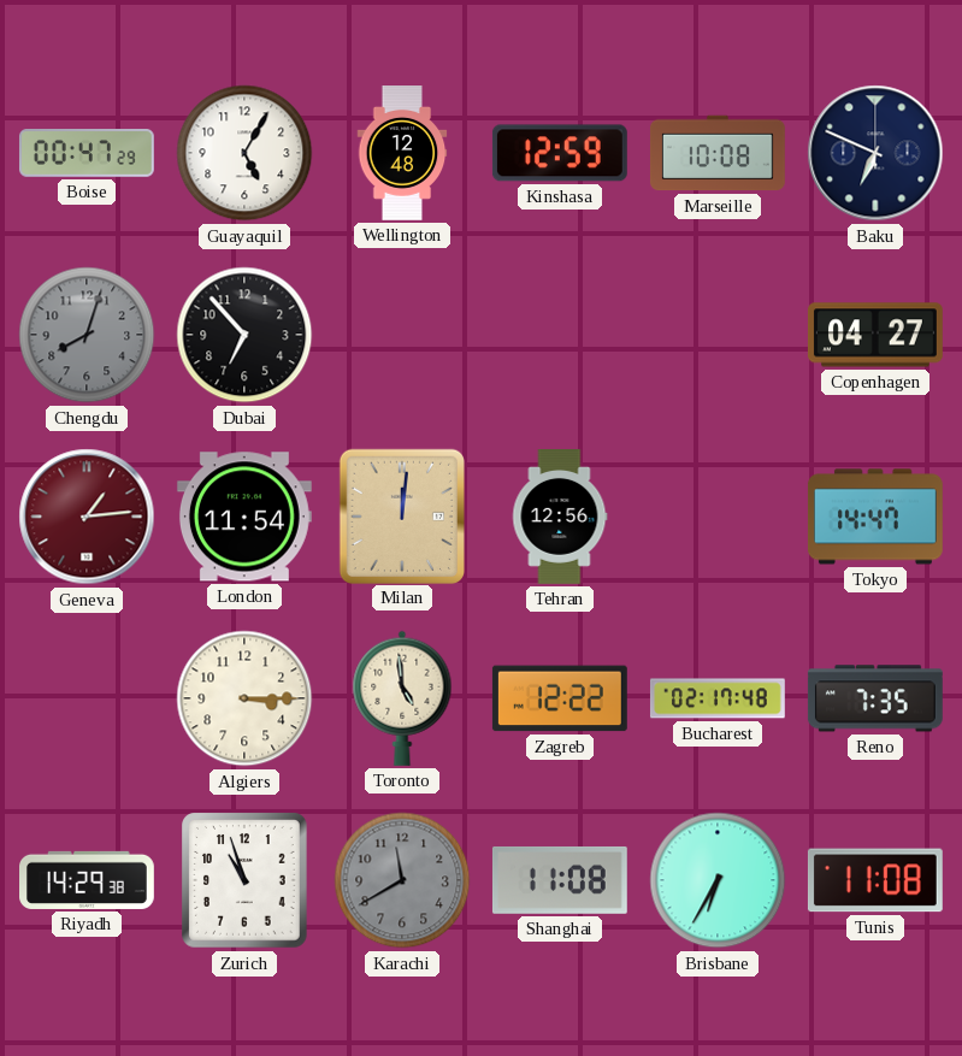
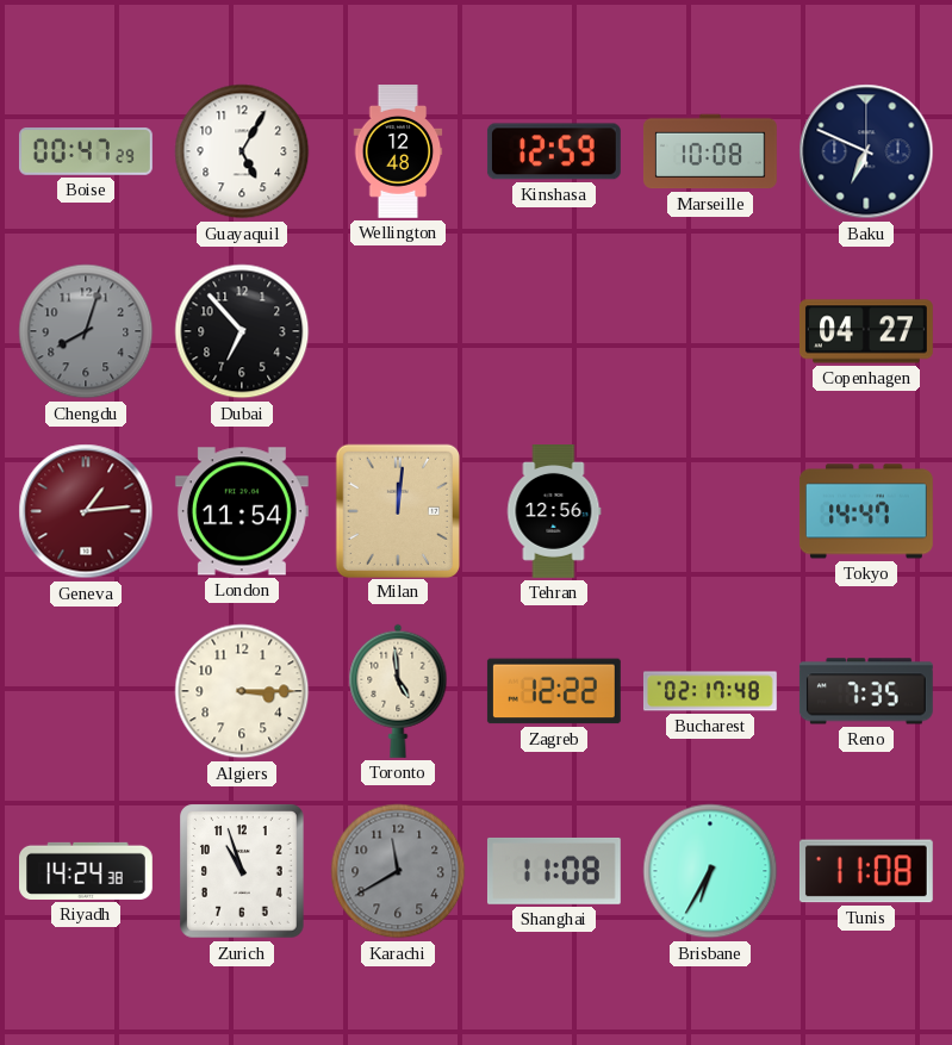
Riyadh: 14:29 -> 14:24 (87, 871)
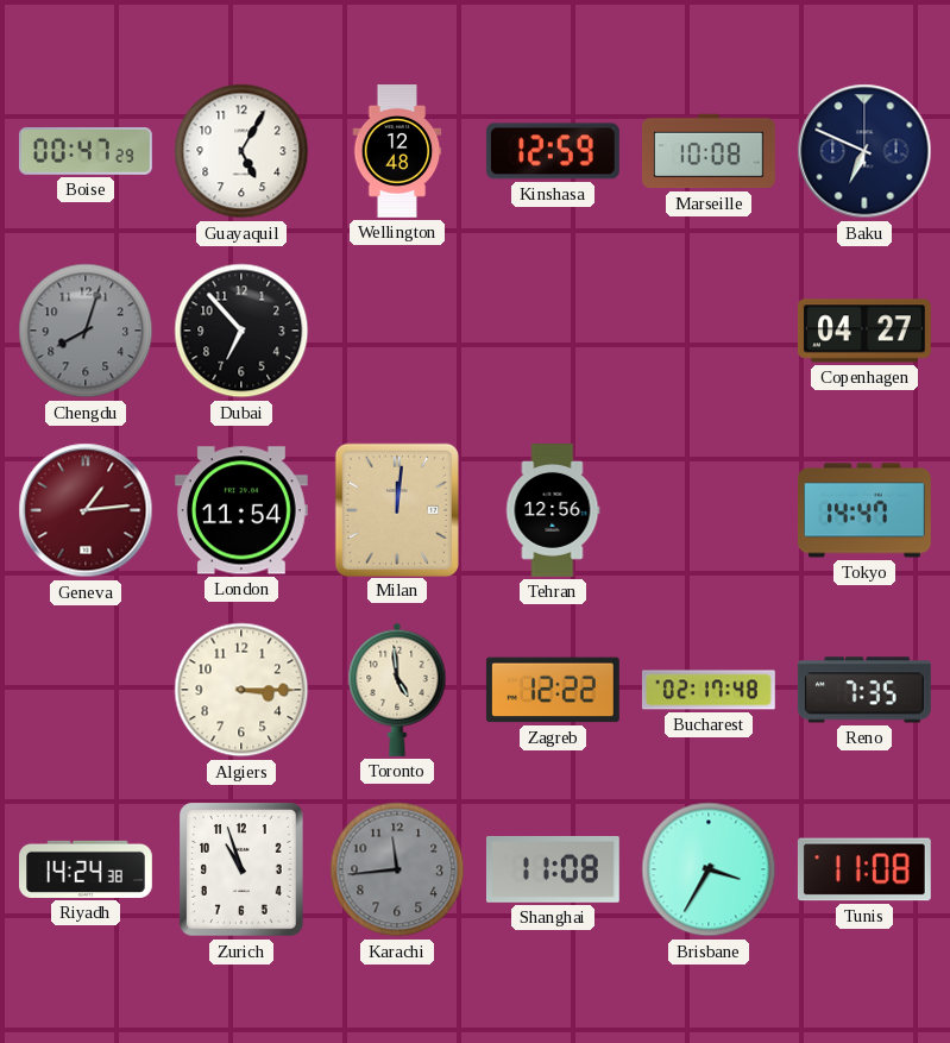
Karachi: 11:40 -> 11:44 (397, 869)
Brisbane: 6:35 -> 3:35 (709, 869)
